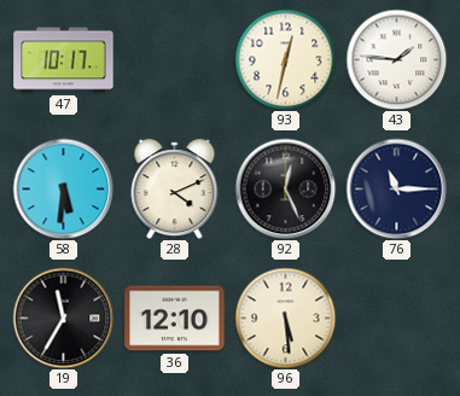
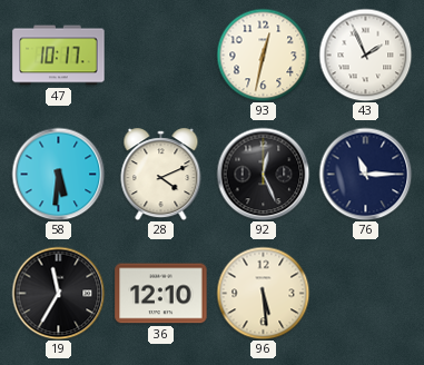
43: 1:46 -> 1:56 (365, 55)
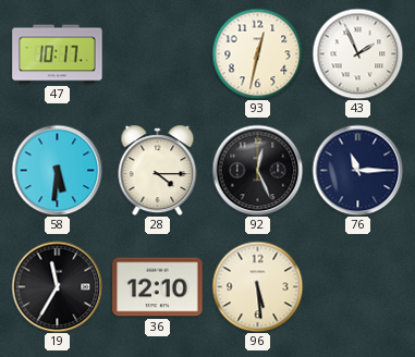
28: 4:11 -> 4:15 (158, 171)
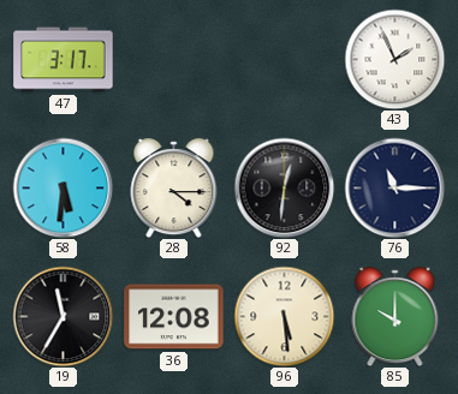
47: 10:17 -> 3:17 (64, 60)
93: 12:32 -> none (257, 53)
92: 12:26 -> 12:31 (284, 187)
36: 12:10 -> 12:08 (174, 317)
85: none -> 10:00 (395, 317)
